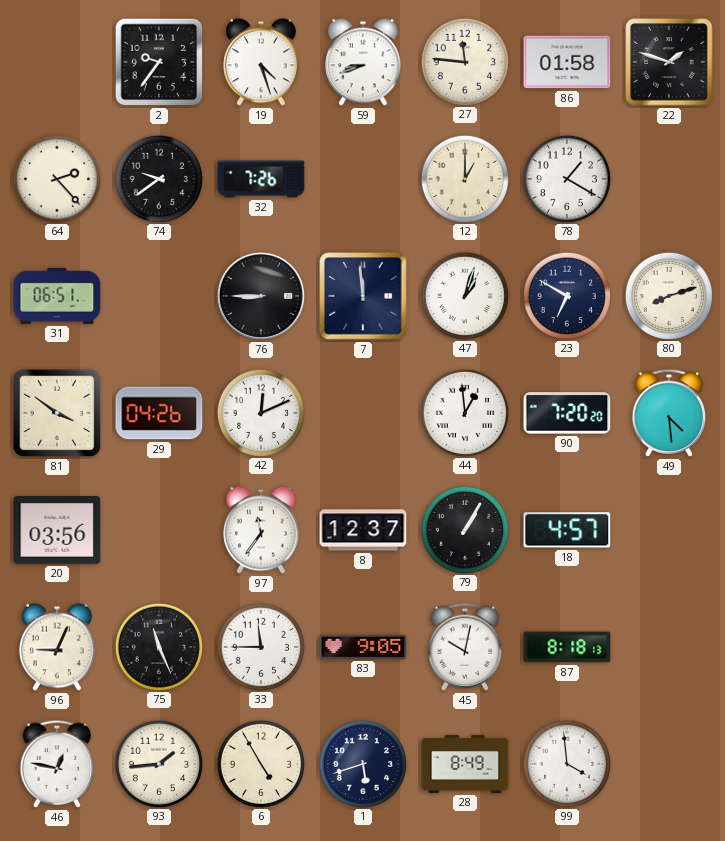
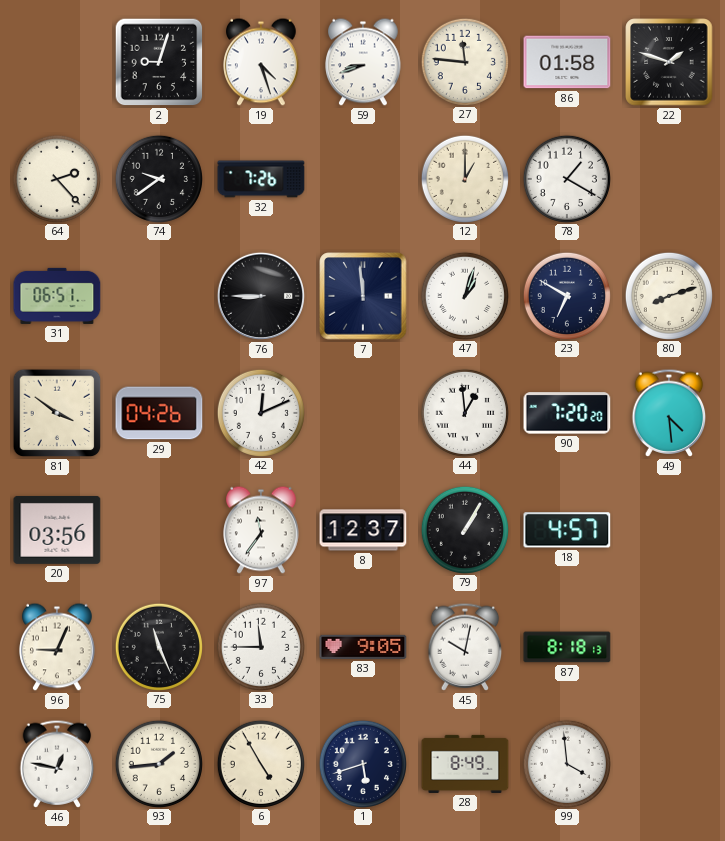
2: 9:36 -> 9:03 (159, 62)
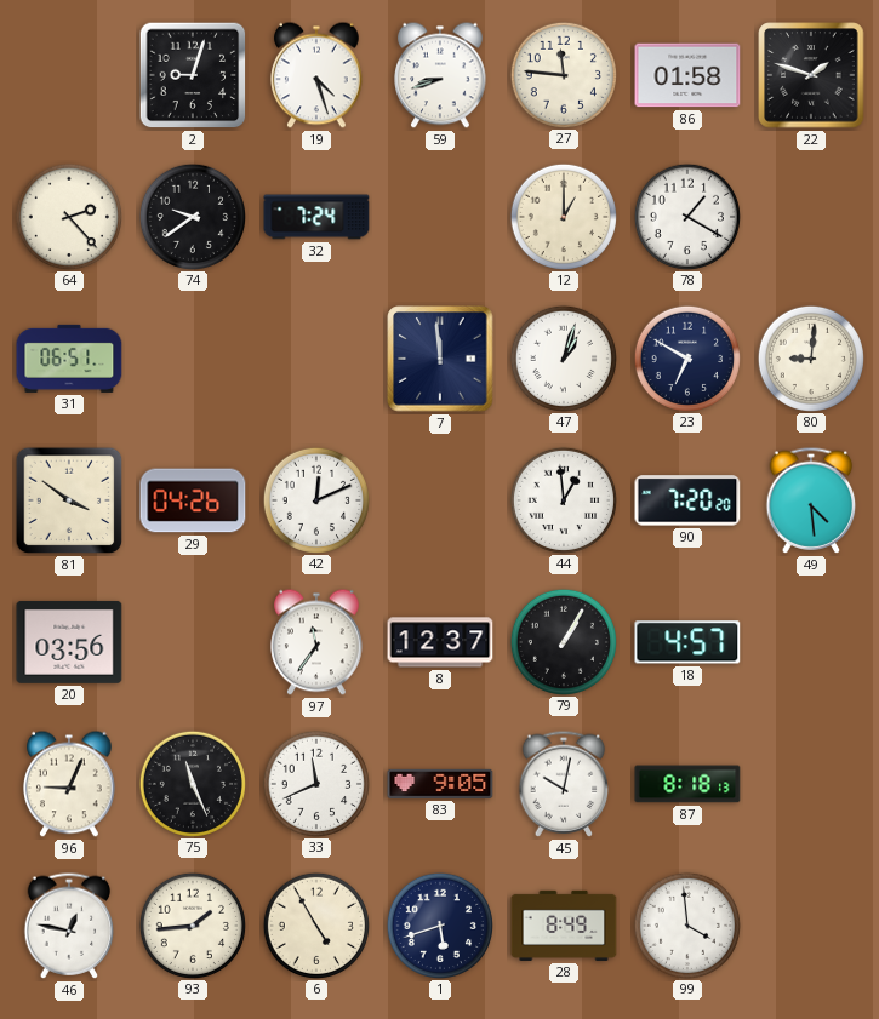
32: 7:26 -> 7:24 (316, 217)
76: 8:45 -> none (261, 296)
80: 8:12 -> 9:01 (810, 357)
33: 11:45 -> 11:41 (315, 783)
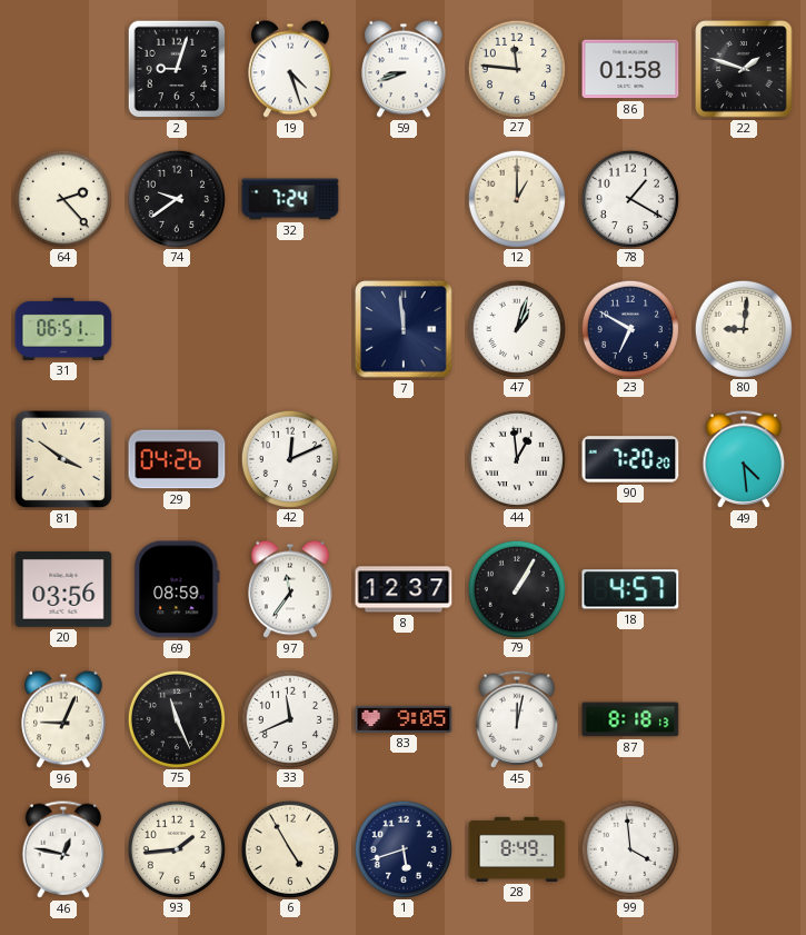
69: none -> 08:59 (177, 589)
45: 10:02 -> 12:02 (517, 719)
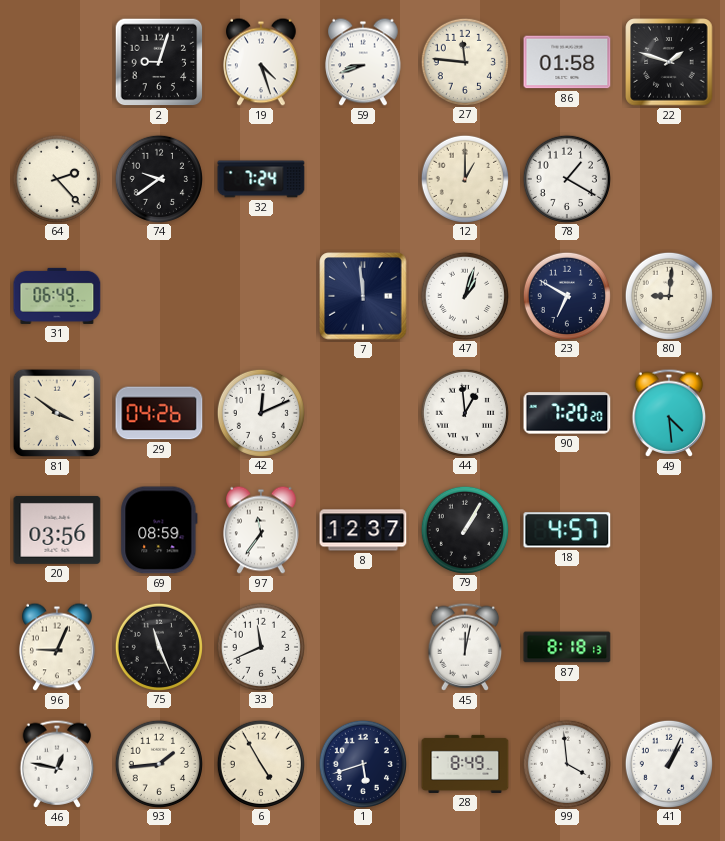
31: 06:51 -> 06:49 (57, 296)
83: 9:05 -> none (404, 719)
41: none -> 1:04 (668, 763)
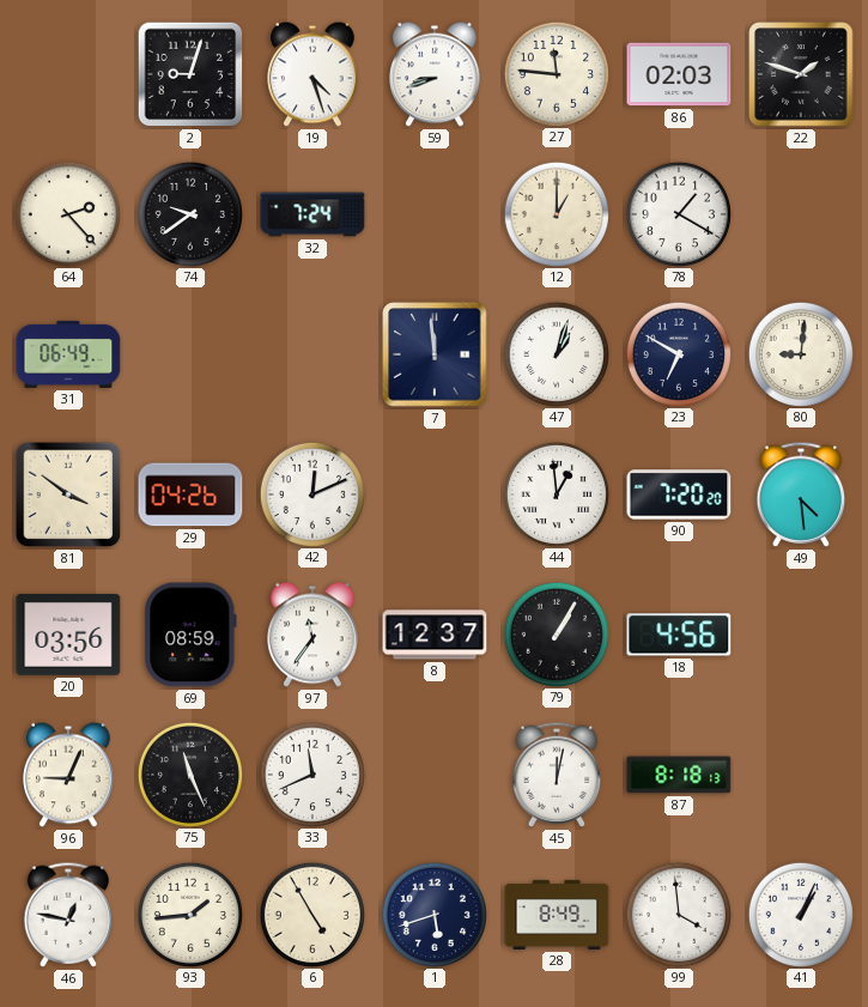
86: 01:58 -> 02:03 (679, 74)
18: 4:57 -> 4:56 (679, 635)
